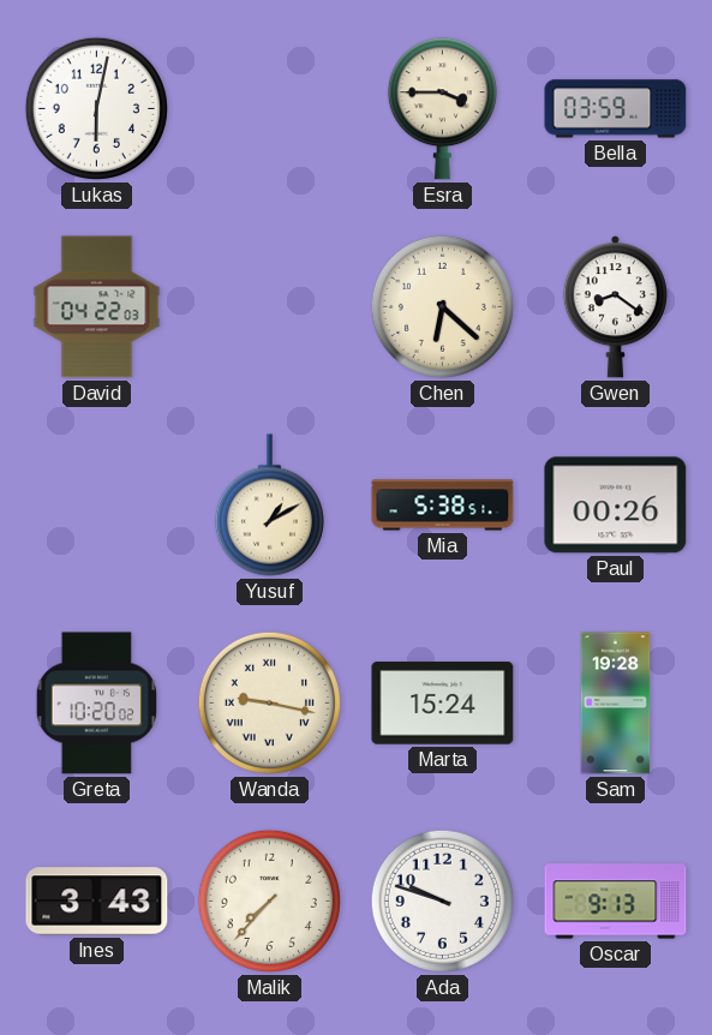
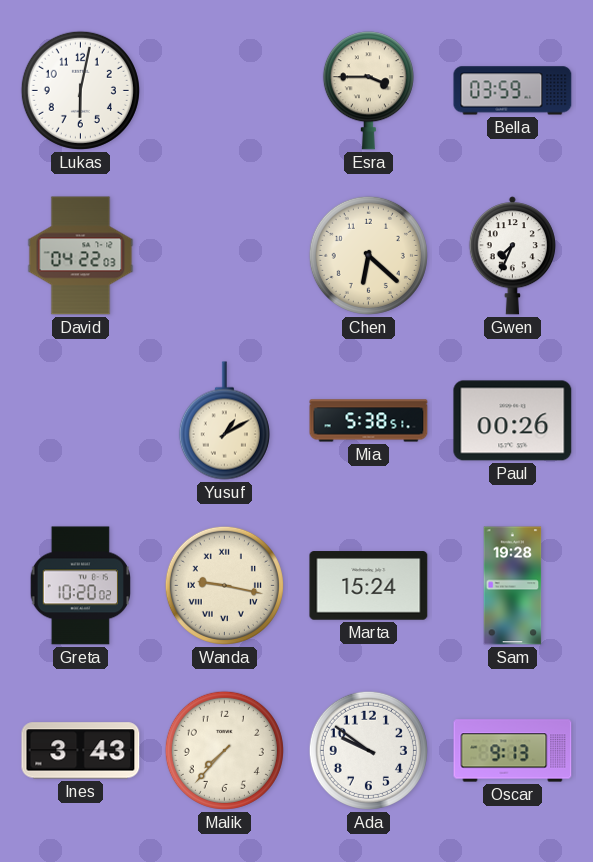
Gwen: 8:21 -> 7:34 (512, 256)
Ada: 9:48 -> 9:51 (368, 750)
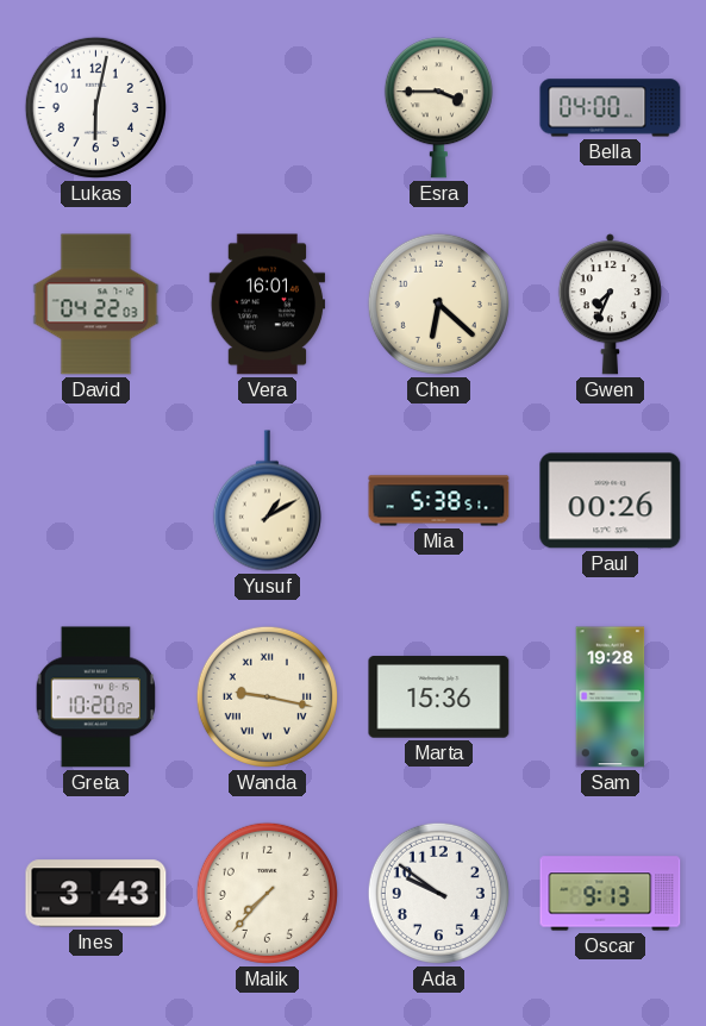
Bella: 03:59 -> 04:00 (611, 108)
Vera: none -> 16:01 (268, 305)
Marta: 15:24 -> 15:36 (439, 697)
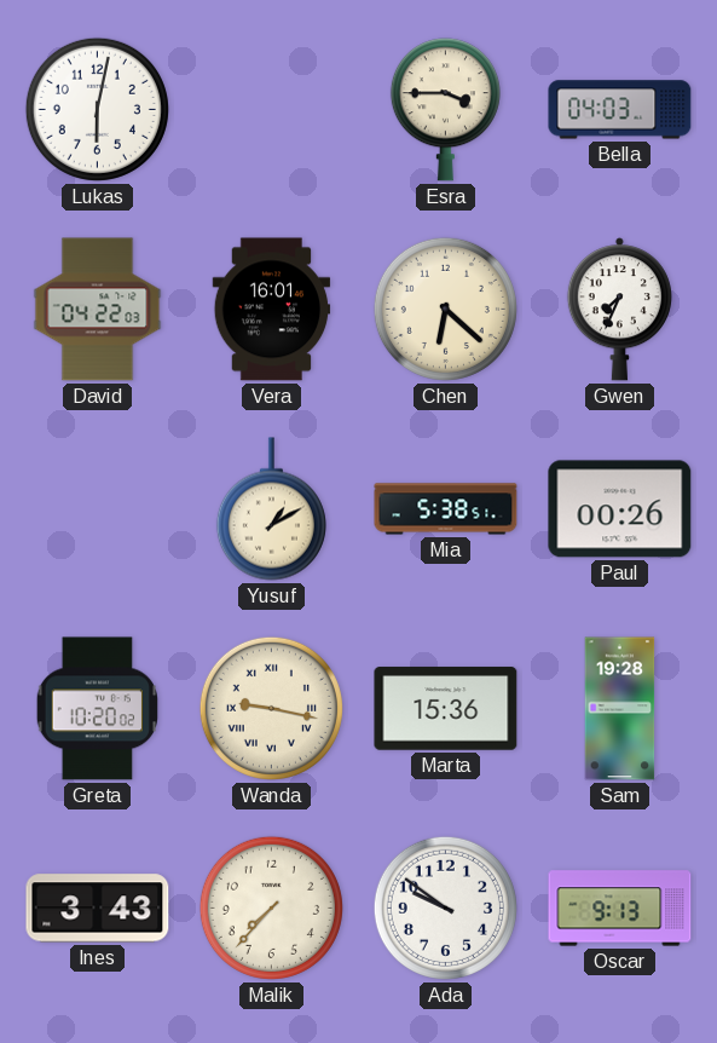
Bella: 04:00 -> 04:03 (620, 110)
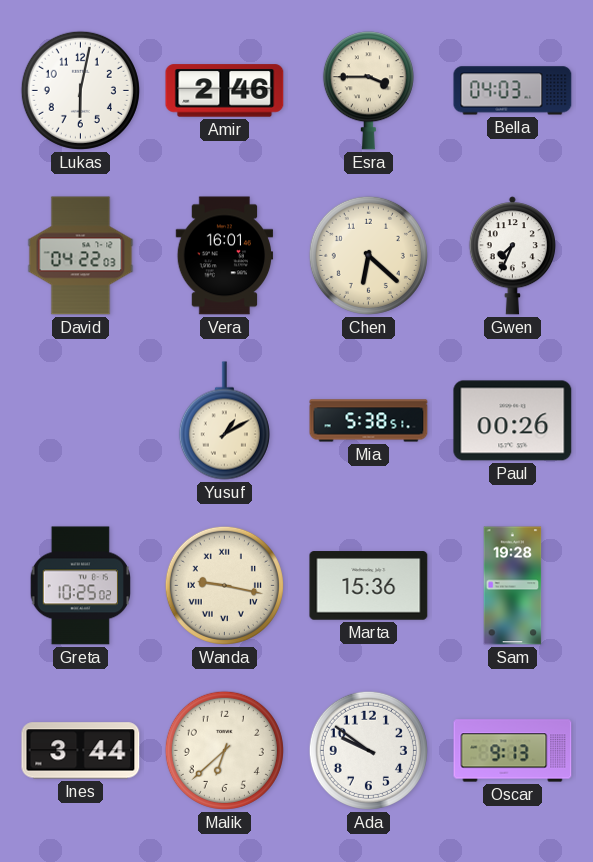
Amir: none -> 2:46 (225, 91)
Greta: 10:20 -> 10:25 (80, 586)
Ines: 3:43 -> 3:44 (81, 751)
Malik: 7:37 -> 6:38 (224, 750)
